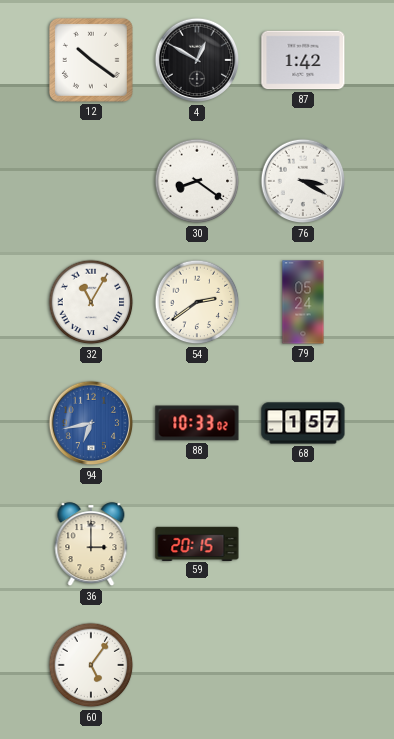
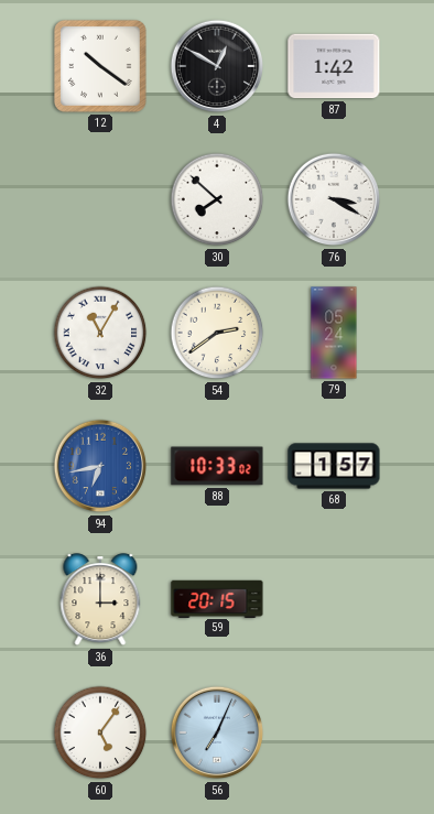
30: 8:21 -> 7:52 (217, 199)
56: none -> 7:04 (217, 732)
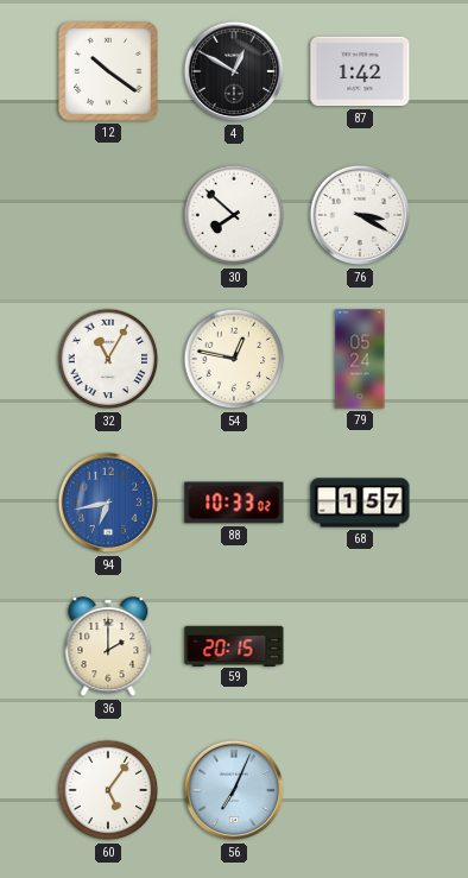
54: 2:39 -> 12:47 (234, 359)
36: 3:00 -> 2:00 (108, 648)
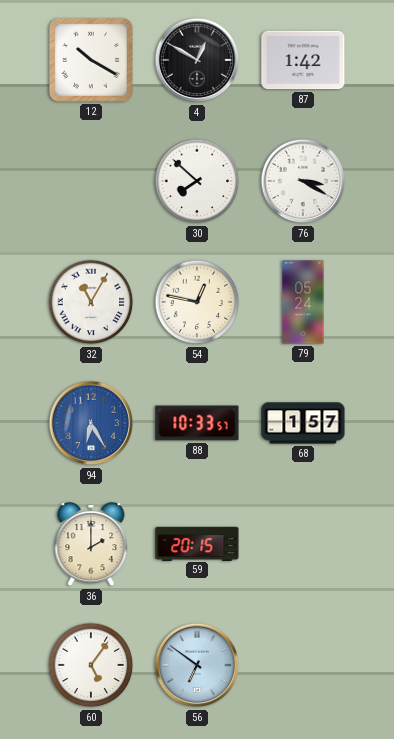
12: 10:21 -> 10:20 (91, 60)
94: 6:43 -> 6:25 (91, 423)
88: 10:33:02 -> 10:33:57 (197, 423)
56: 7:04 -> 6:51 (197, 665)
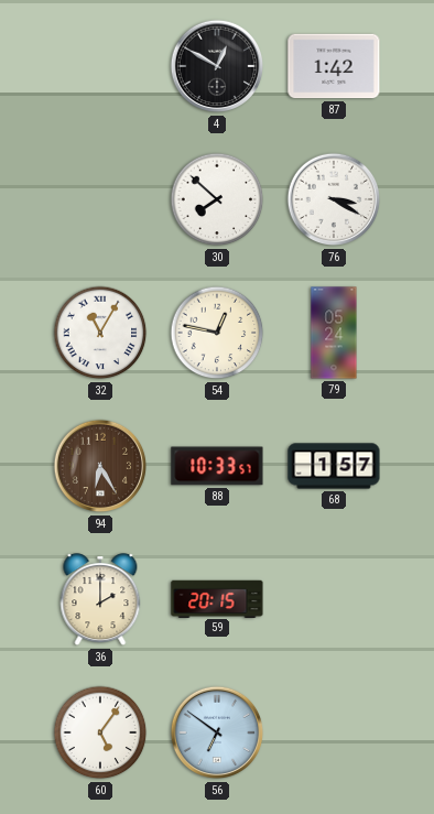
12: 10:20 -> none (91, 60)
94 dial: blue -> brown (100, 466)
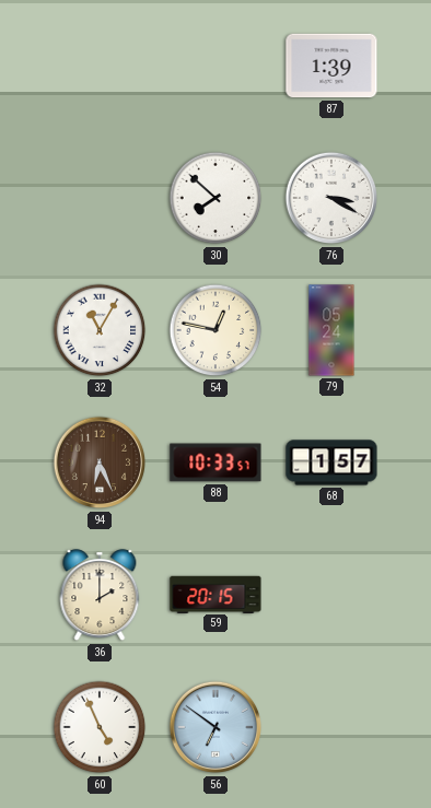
4: 12:50 -> none (217, 66)
87: 1:42 -> 1:39 (331, 66)
94: 6:25 -> 6:26 (100, 462)
60: 5:06 -> 4:56 (100, 727)
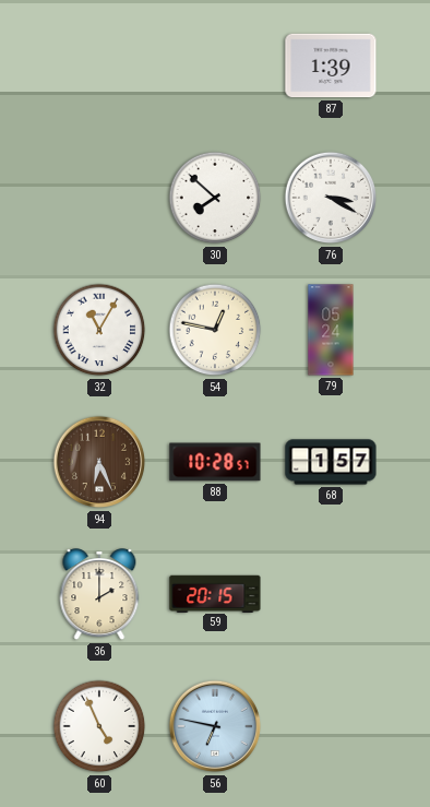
88: 10:33 -> 10:28 (215, 462)
56: 6:51 -> 6:47 (215, 726)
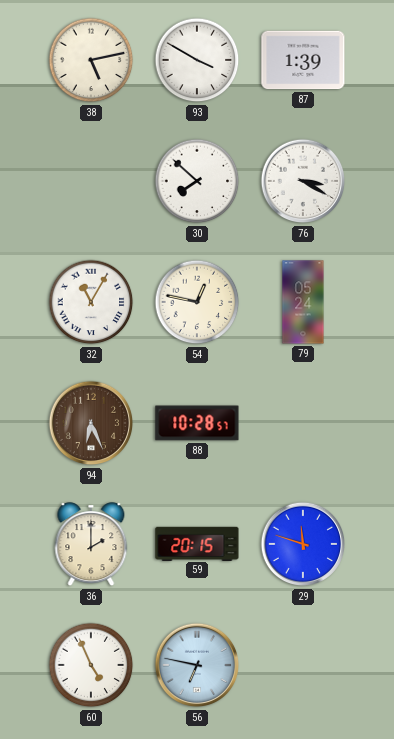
38: none -> 5:13 (91, 60)
93: none -> 3:50 (197, 60)
68: 1:57 -> none (331, 462)
29: none -> 11:48 (303, 544)
